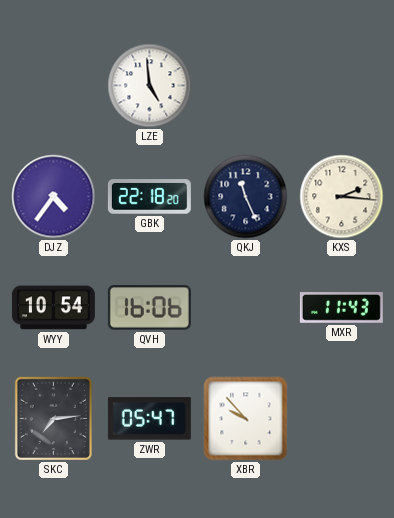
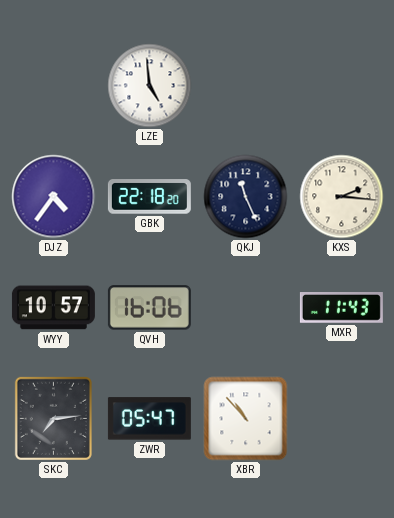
WYY: 10:54 -> 10:57 (53, 308)
XBR: 9:53 -> 10:53 (246, 419)
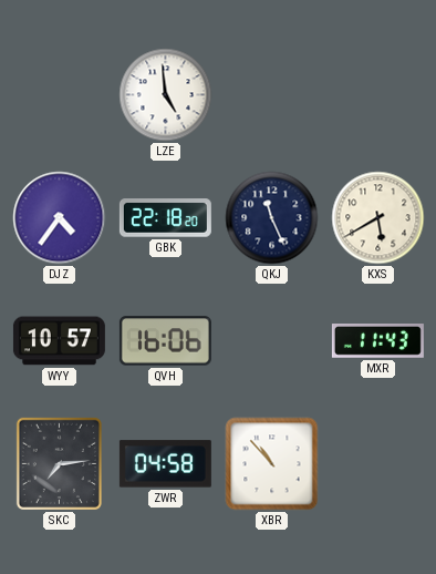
KXS: 2:16 -> 5:40 (378, 218)
ZWR: 05:47 -> 04:58 (165, 464)
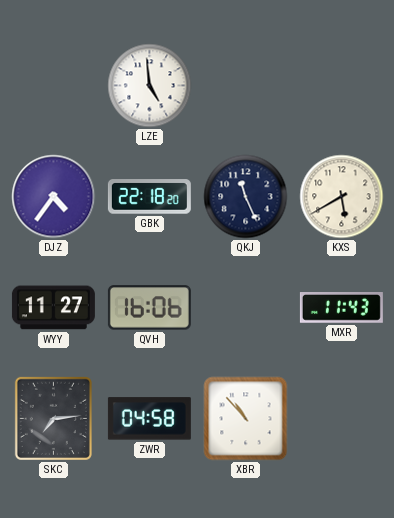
WYY: 10:57 -> 11:27 (53, 308)
